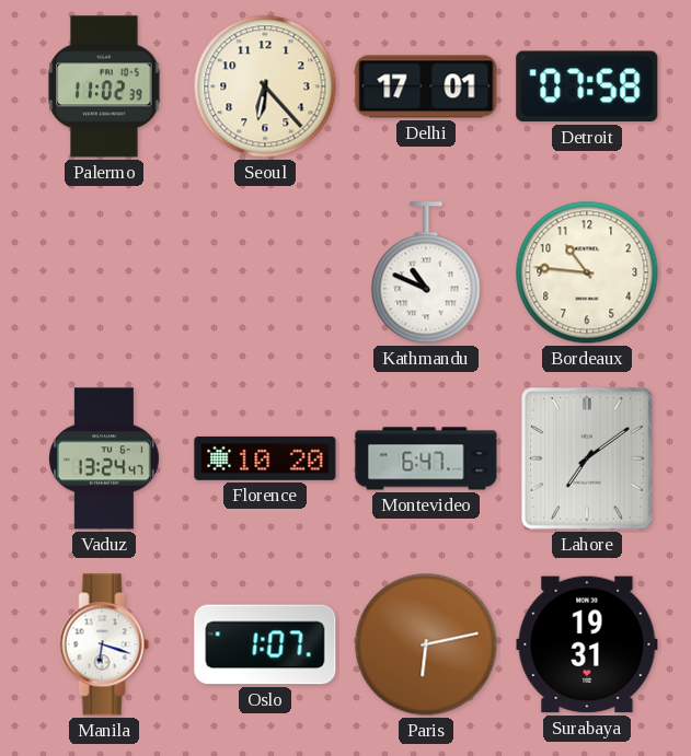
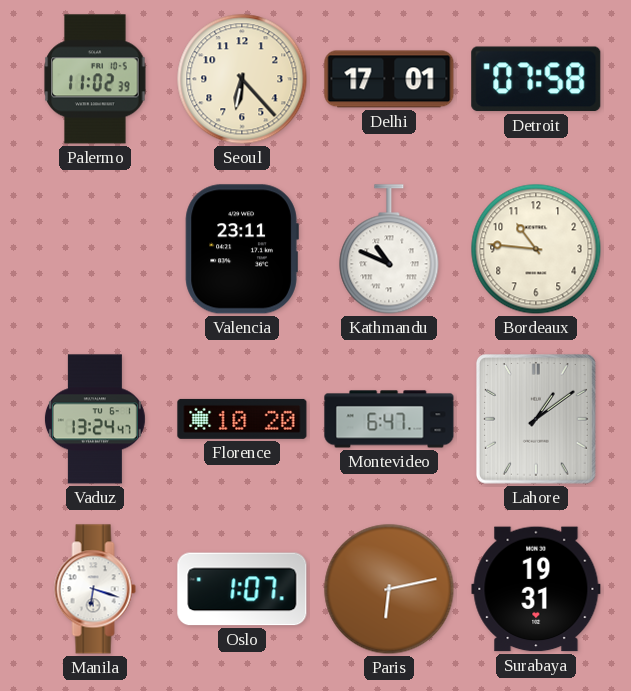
Valencia: none -> 23:11 (242, 249)
Lahore: 7:09 -> 1:09 (537, 420)
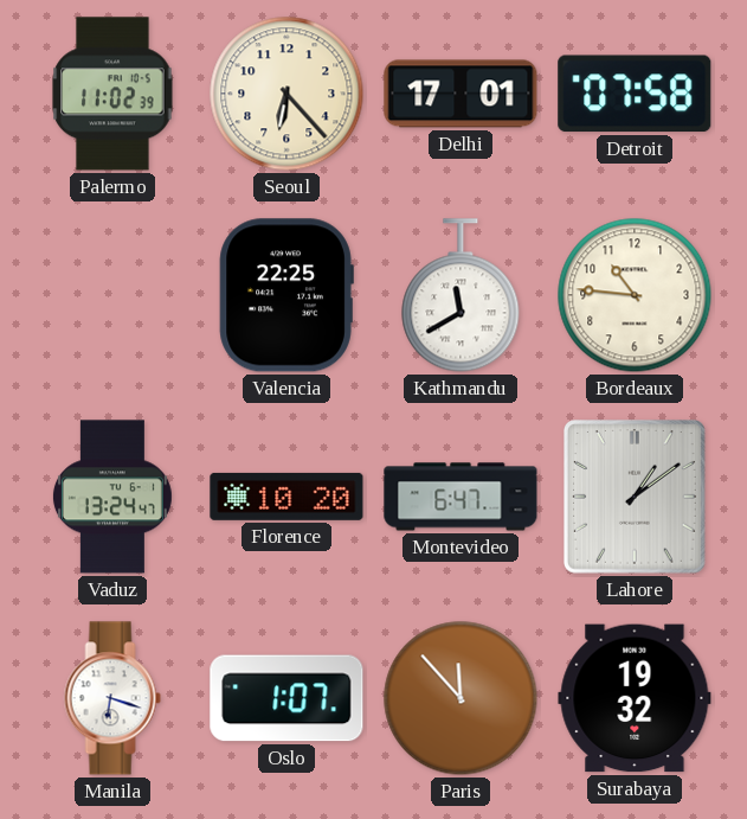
Valencia: 23:11 -> 22:25 (286, 295)
Kathmandu: 10:49 -> 11:40 (461, 295)
Paris: 6:13 -> 11:53 (461, 698)
Surabaya: 19:31 -> 19:32 (635, 698)
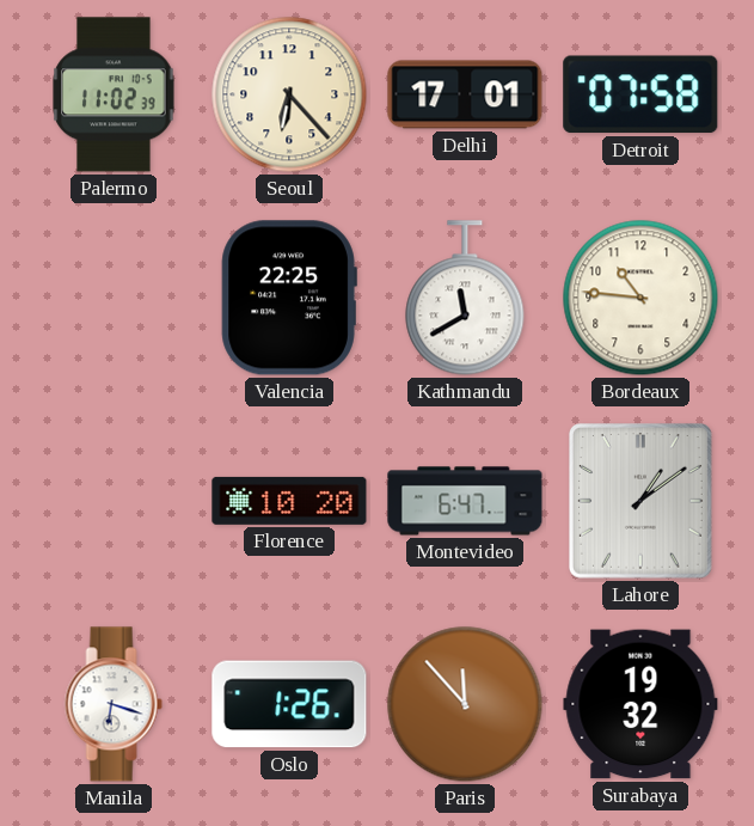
Vaduz: 13:24 -> none (112, 497)
Oslo: 1:07 -> 1:26 (289, 704)
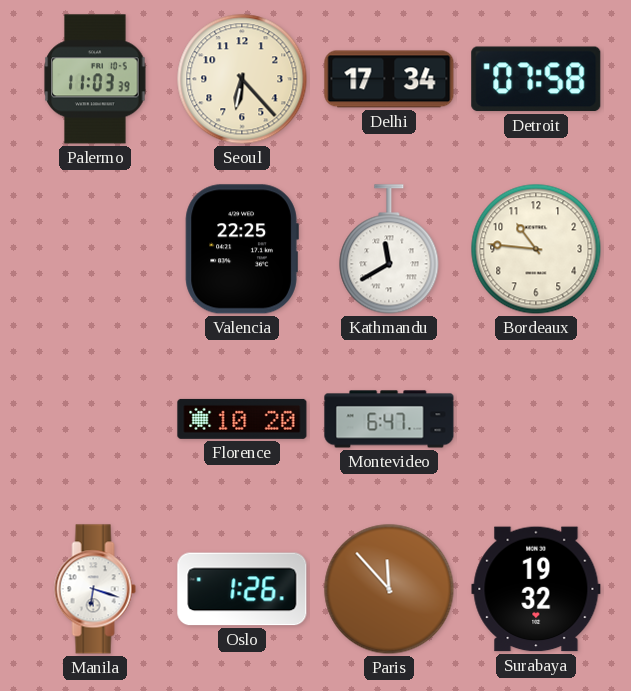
Palermo: 11:02 -> 11:03 (95, 79)
Delhi: 17:01 -> 17:34 (389, 79)
Lahore: 1:09 -> none (642, 502)
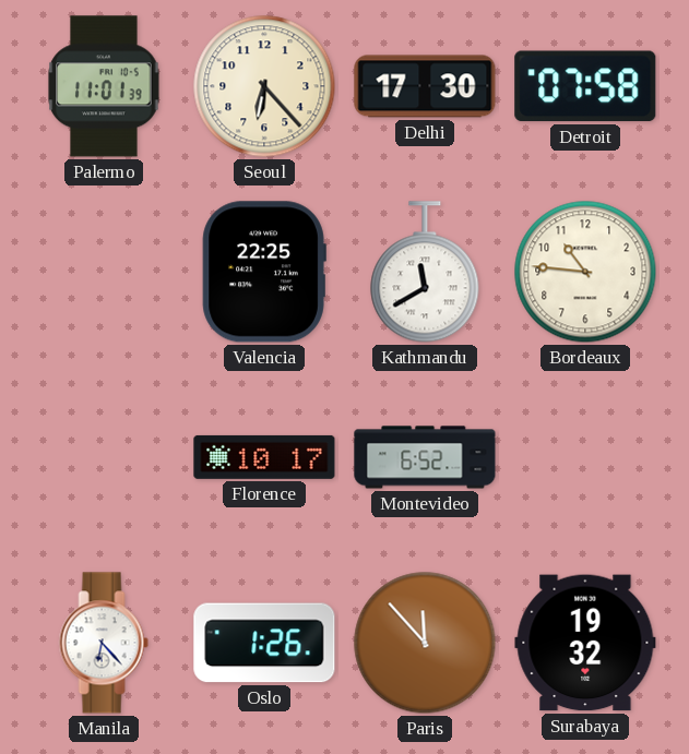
Palermo: 11:03 -> 11:01 (104, 86)
Delhi: 17:34 -> 17:30 (425, 86)
Florence: 10:20 -> 10:17 (264, 457)
Montevideo: 6:47 -> 6:52 (425, 457)
Manila: 6:18 -> 6:23 (104, 643)
